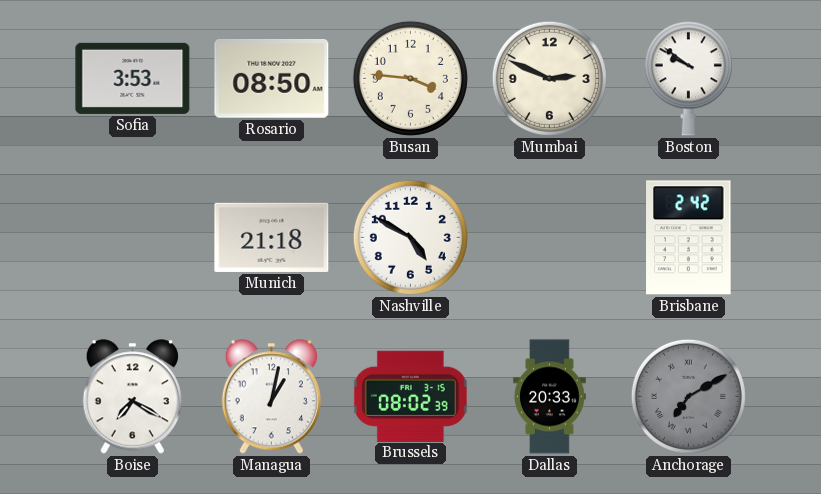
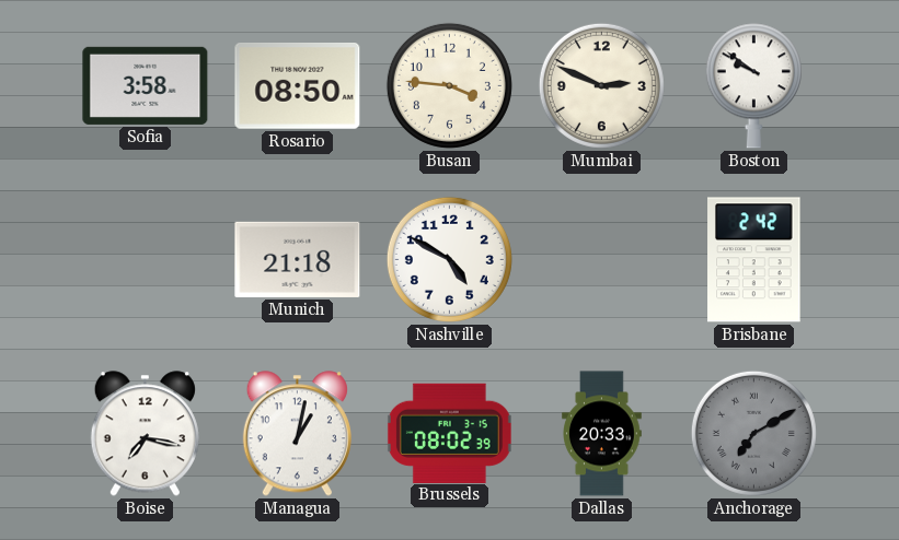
Sofia: 3:53 -> 3:58 (146, 85)
Boise: 7:20 -> 7:17 (145, 434)
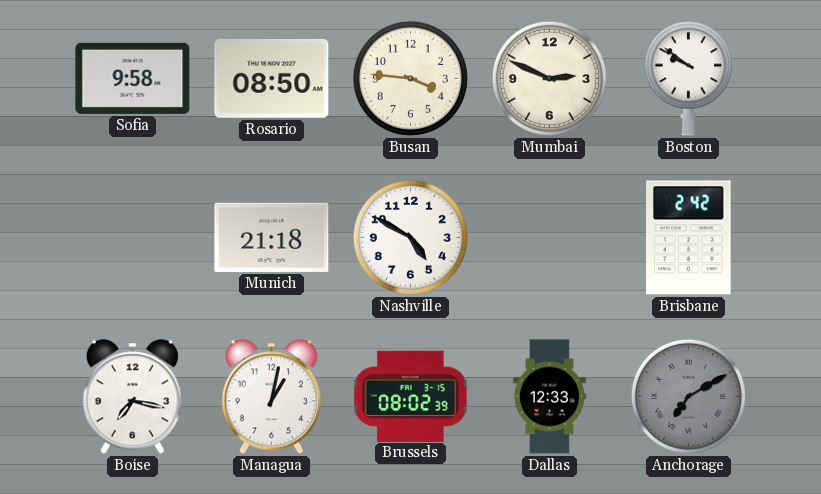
Sofia: 3:58 -> 9:58 (133, 78)
Dallas: 20:33 -> 12:33 (550, 397)
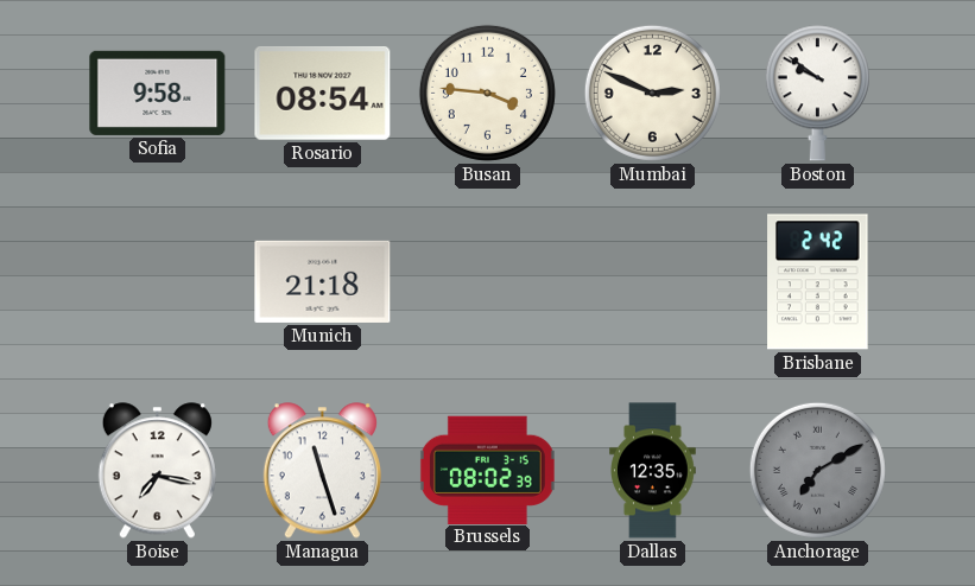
Rosario: 08:50 -> 08:54 (323, 94)
Nashville: 4:50 -> none (410, 237)
Managua: 1:02 -> 11:27 (322, 471)
Dallas: 12:33 -> 12:35 (653, 471)
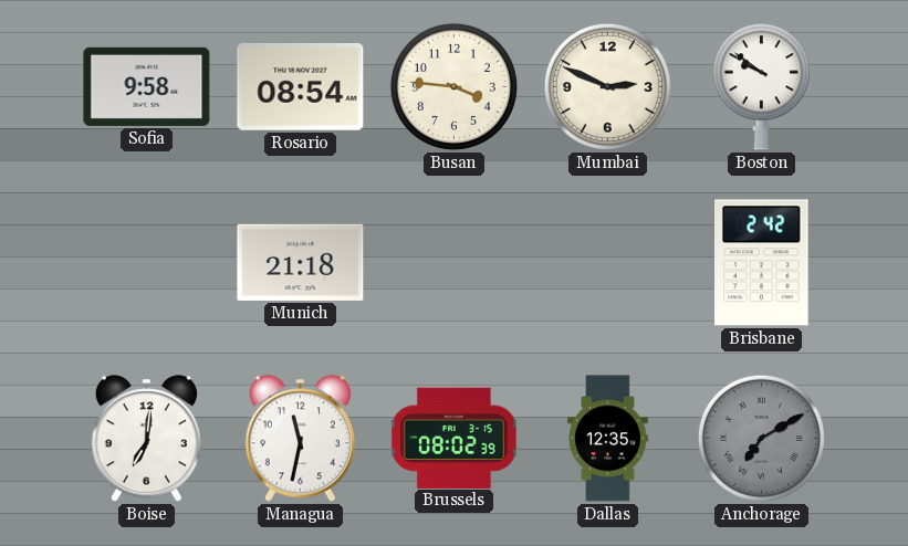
Boise: 7:17 -> 7:01 (146, 439)
Managua: 11:27 -> 11:32 (300, 439)
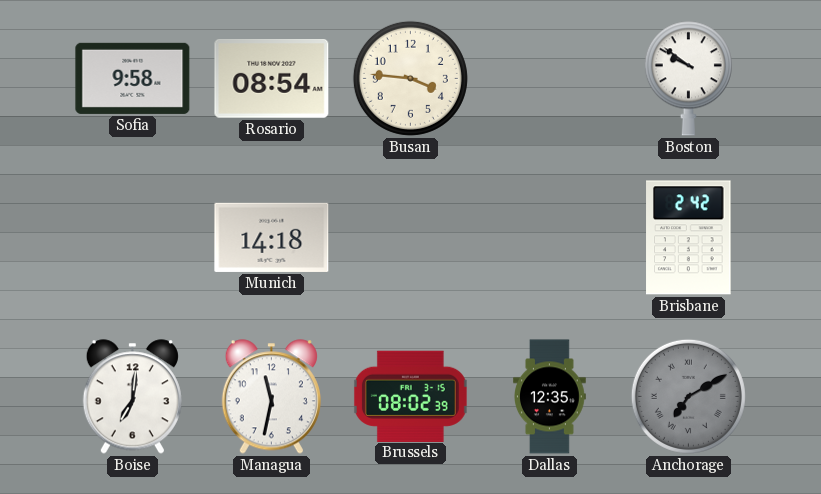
Mumbai: 2:49 -> none (607, 86)
Munich: 21:18 -> 14:18 (272, 237)
